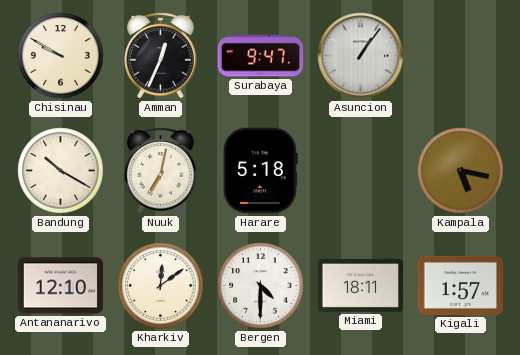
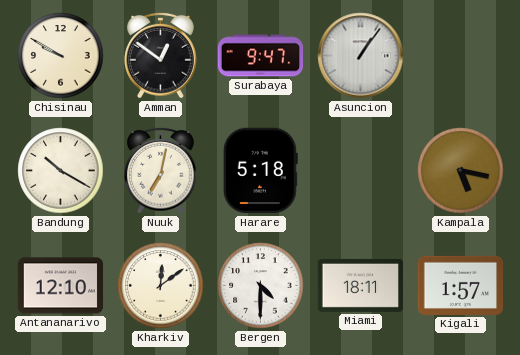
Amman: 12:34 -> 12:51 (161, 55)
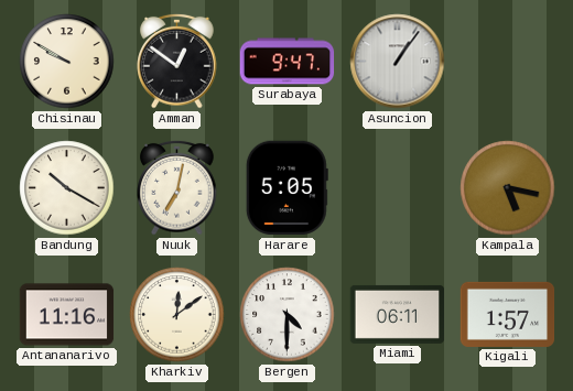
Harare: 5:18 -> 5:05 (286, 188)
Antananarivo: 12:10 -> 11:16 (67, 315)
Miami: 18:11 -> 06:11 (398, 314)
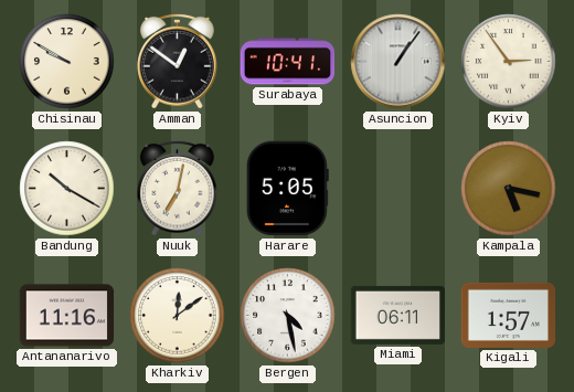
Surabaya: 9:47 -> 10:41 (288, 62)
Kyiv: none -> 2:54 (509, 62)
Bergen: 4:30 -> 4:28 (288, 316)
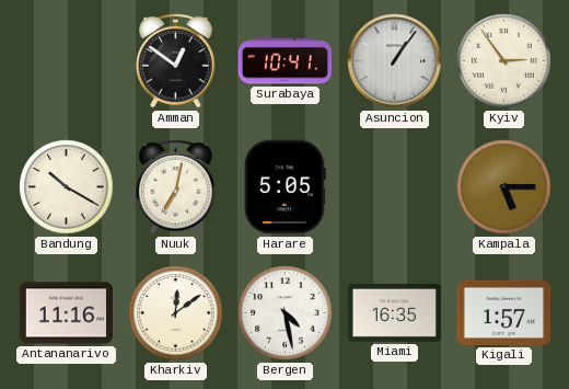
Chisinau: 9:50 -> none (67, 62)
Kampala: 5:17 -> 5:15 (504, 187)
Miami: 06:11 -> 16:35 (395, 312)
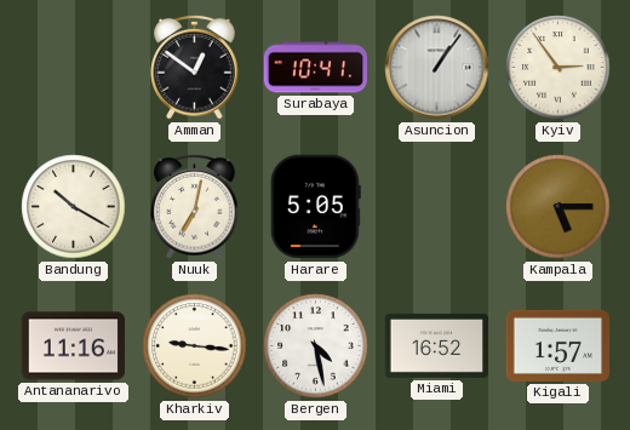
Kharkiv: 12:09 -> 9:16 (195, 346)
Miami: 16:35 -> 16:52 (437, 345)
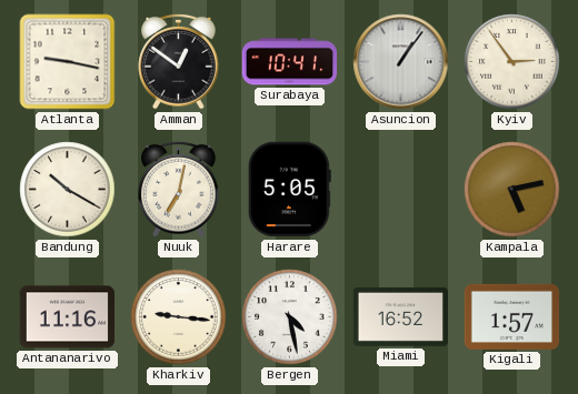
Atlanta: none -> 9:17 (68, 62)
Kampala: 5:15 -> 5:13 (512, 190)
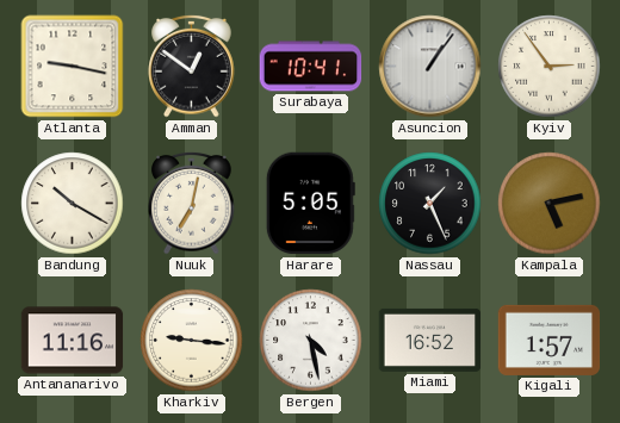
Nassau: none -> 1:26 (430, 204)
